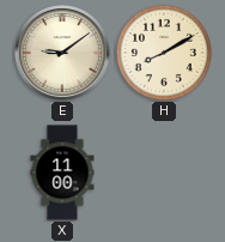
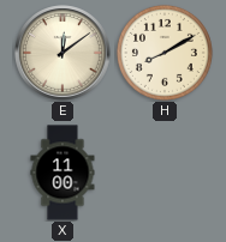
E: 9:09 -> 12:09 (63, 53)
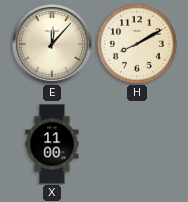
E: 12:09 -> 12:07 (52, 44)
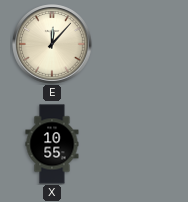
H: 8:10 -> none (137, 44)
X: 11:00 -> 10:55 (52, 144)
